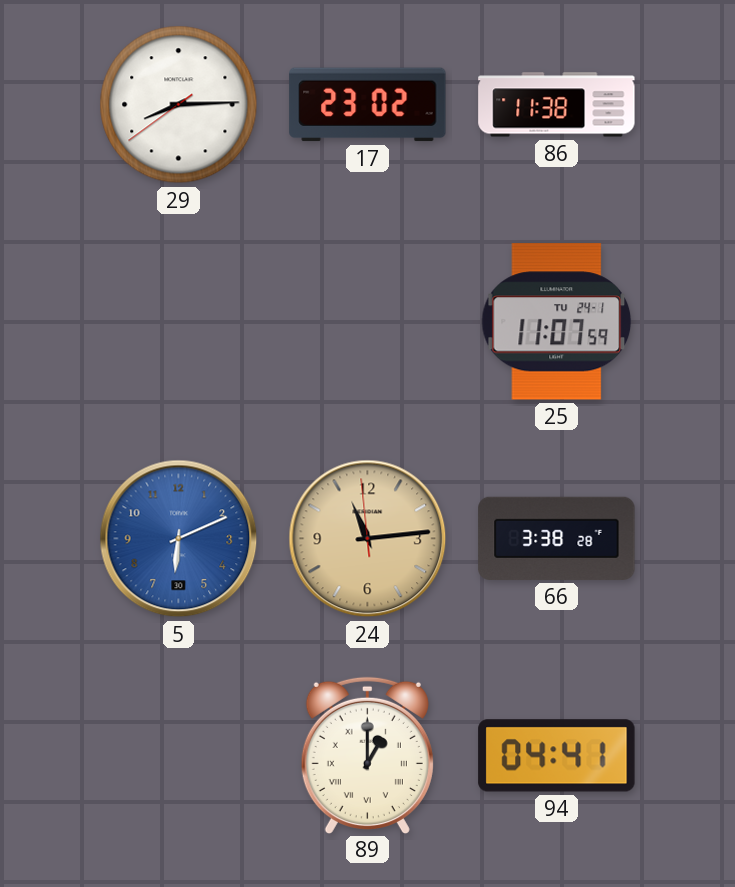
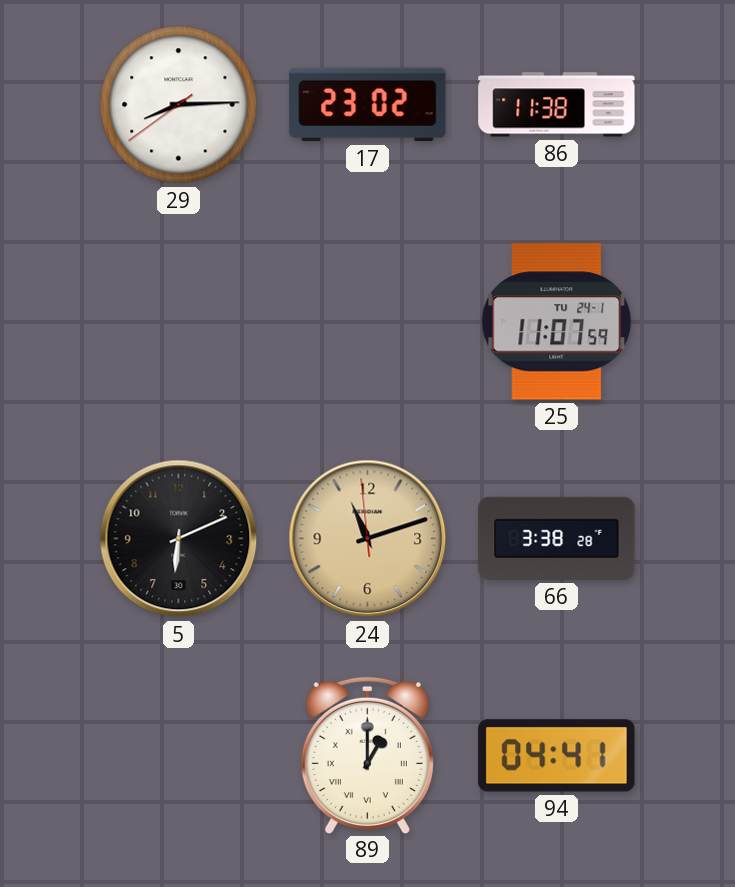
5 dial: blue -> black (179, 539)
24: 11:13 -> 11:11 (368, 539)
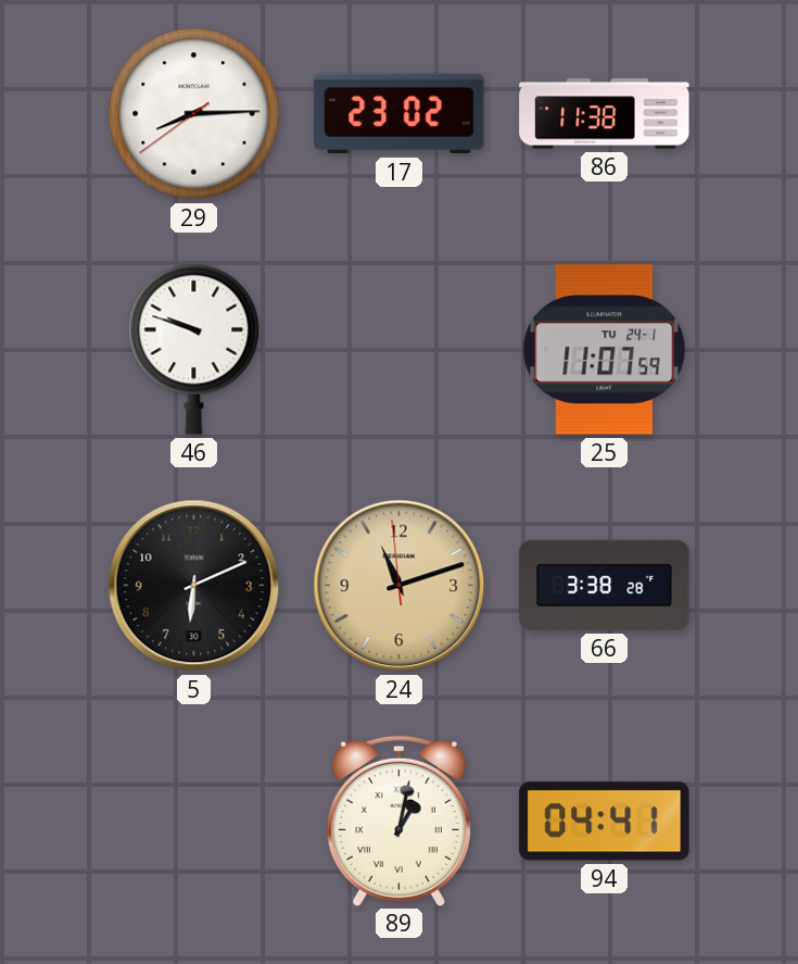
46: none -> 9:48 (194, 349)
89: 1:00 -> 1:02 (398, 821)
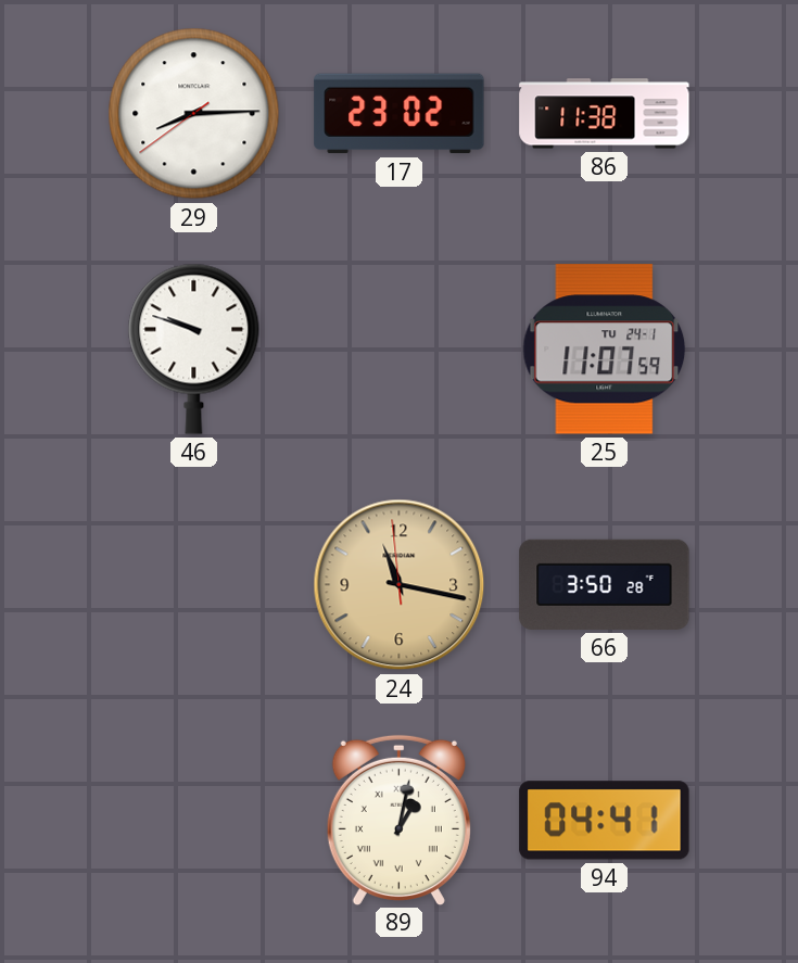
5: 6:11 -> none (194, 586)
24: 11:11 -> 11:16 (400, 585)
66: 3:38 -> 3:50 (605, 584)
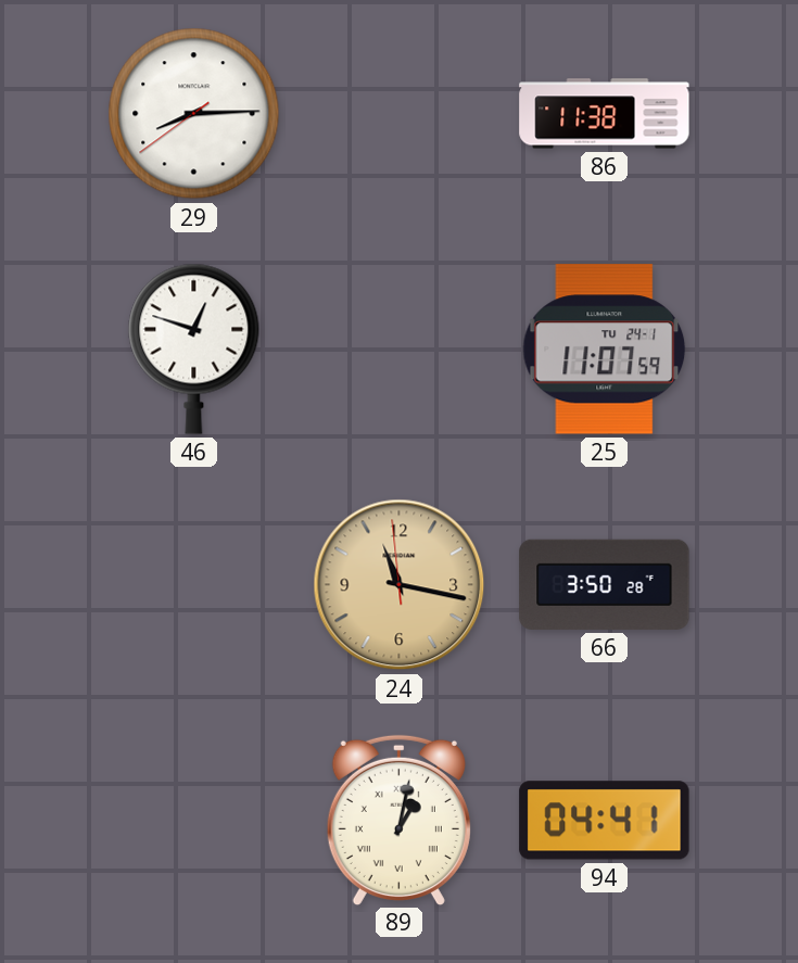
17: 23:02 -> none (400, 114)
46: 9:48 -> 12:48 (194, 349)
